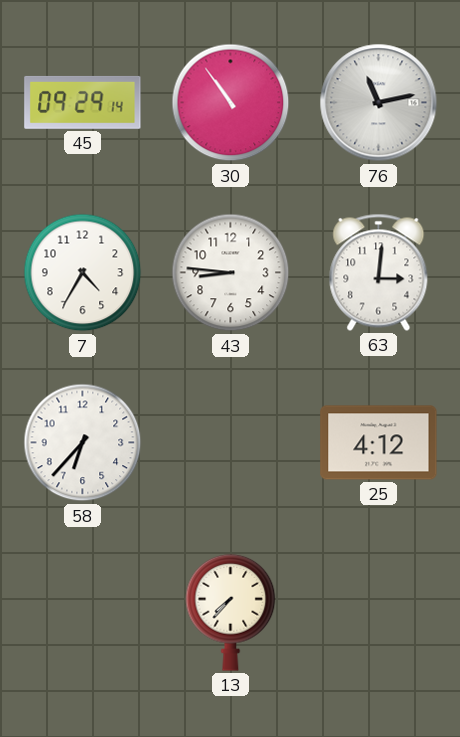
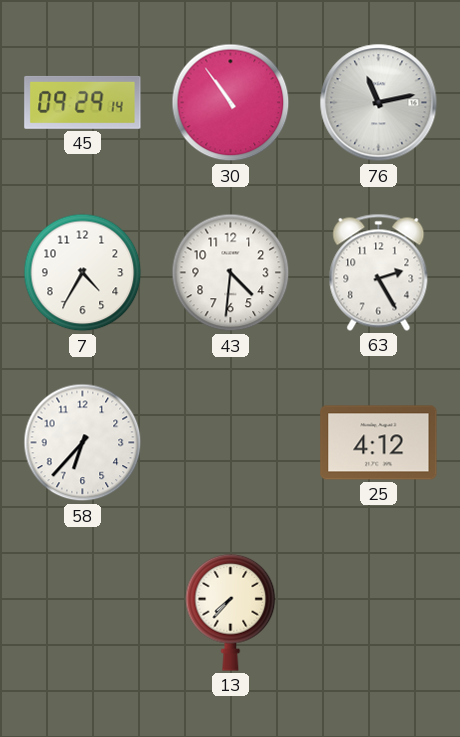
43: 8:46 -> 4:31 (231, 273)
63: 3:01 -> 2:25 (379, 272)
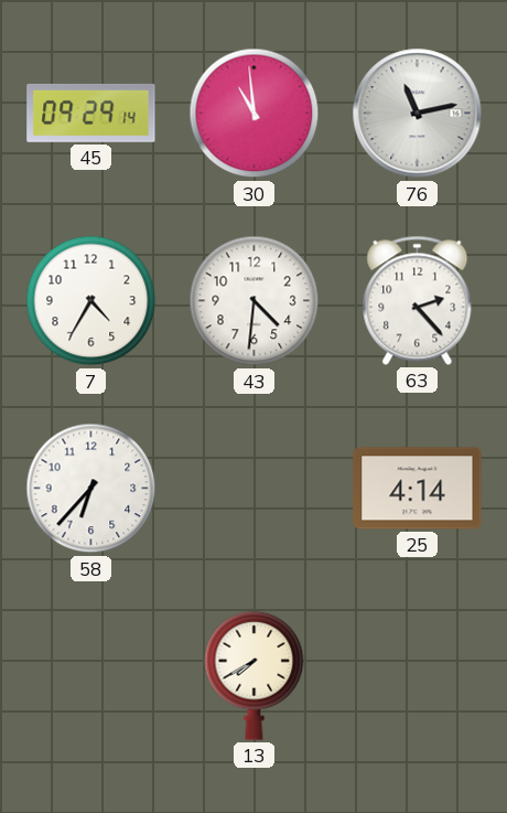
30: 10:54 -> 10:59 (255, 114)
63: 2:25 -> 2:23 (418, 300)
25: 4:12 -> 4:14 (418, 489)
13: 7:37 -> 7:40 (255, 675)
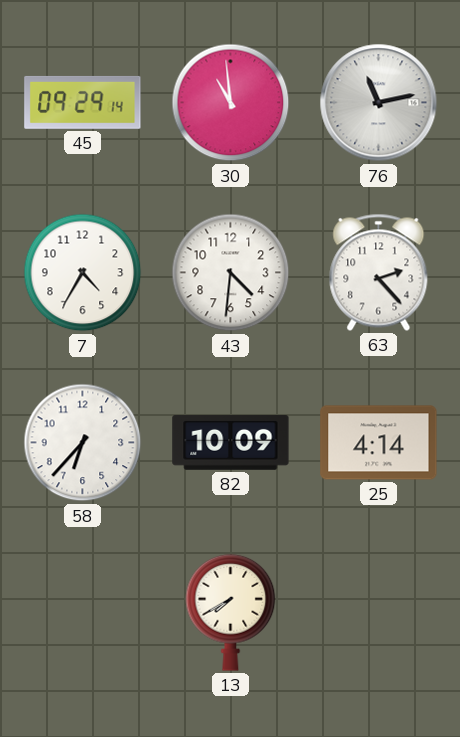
82: none -> 10:09 (231, 442)
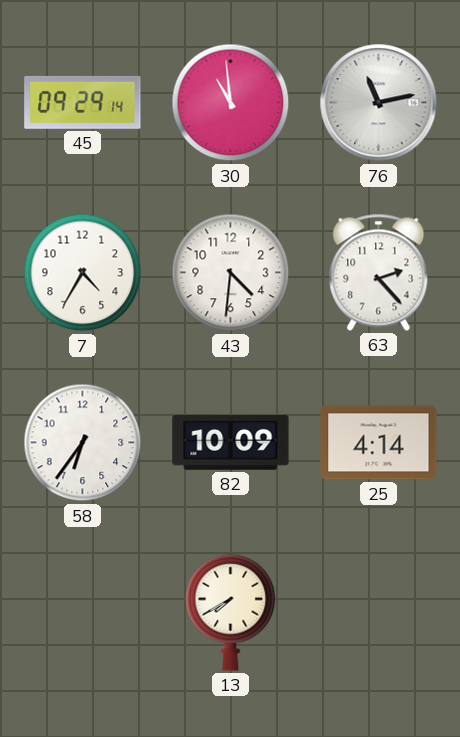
58: 6:37 -> 6:36 (83, 443)
